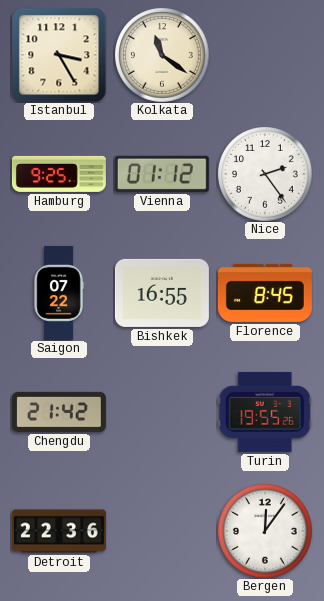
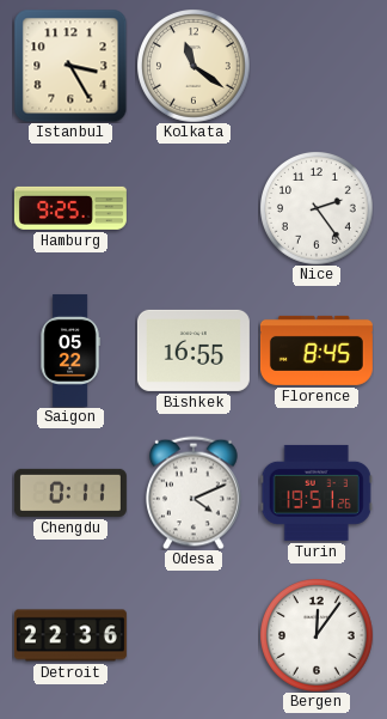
Vienna: 01:12 -> none (162, 174)
Saigon: 07:22 -> 05:22 (70, 351)
Chengdu: 21:42 -> 0:11 (70, 493)
Odesa: none -> 4:11 (195, 493)
Turin: 19:55 -> 19:51 (317, 493)
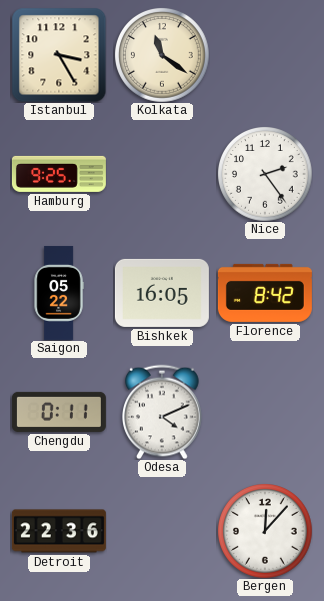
Bishkek: 16:55 -> 16:05 (162, 293)
Florence: 8:45 -> 8:42 (265, 293)
Turin: 19:51 -> none (317, 493)
Bergen: 12:06 -> 12:07 (265, 531)
